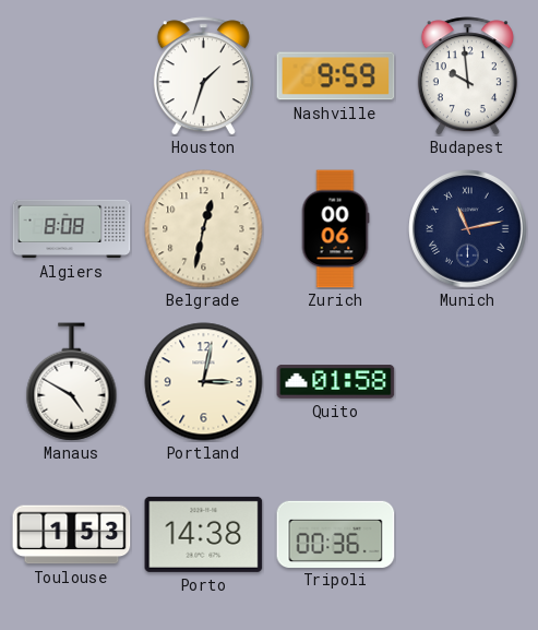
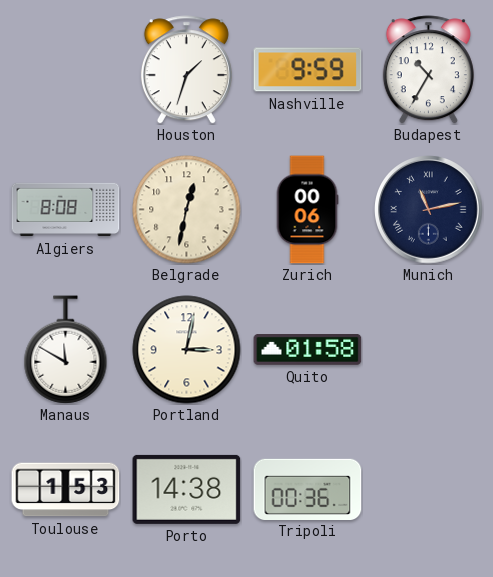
Budapest: 9:59 -> 10:35 (428, 70)
Manaus: 4:50 -> 11:50 (66, 350)
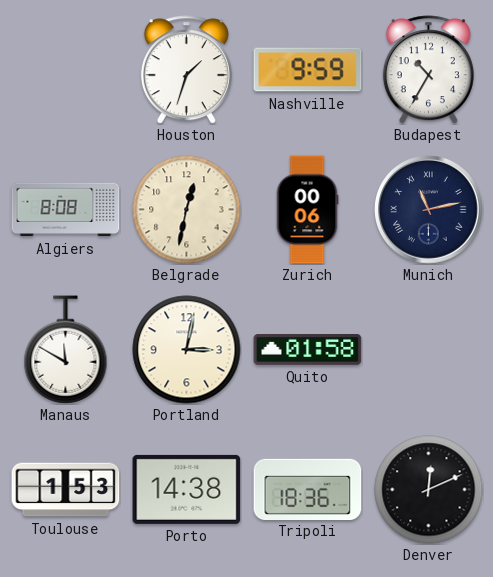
Tripoli: 00:36 -> 18:36 (308, 489)
Denver: none -> 12:11 (429, 490)
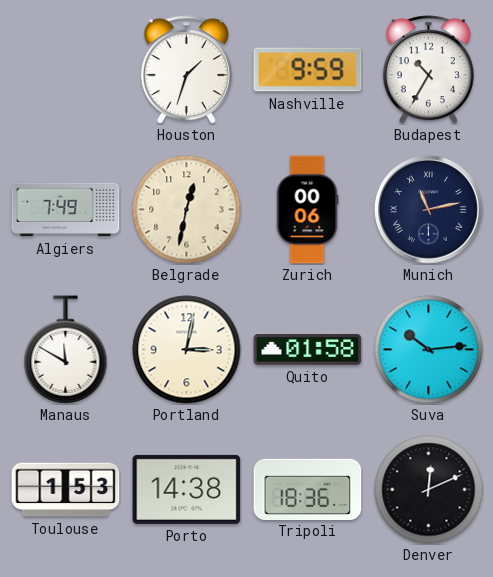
Algiers: 8:08 -> 7:49 (66, 210)
Suva: none -> 10:14 (429, 350)
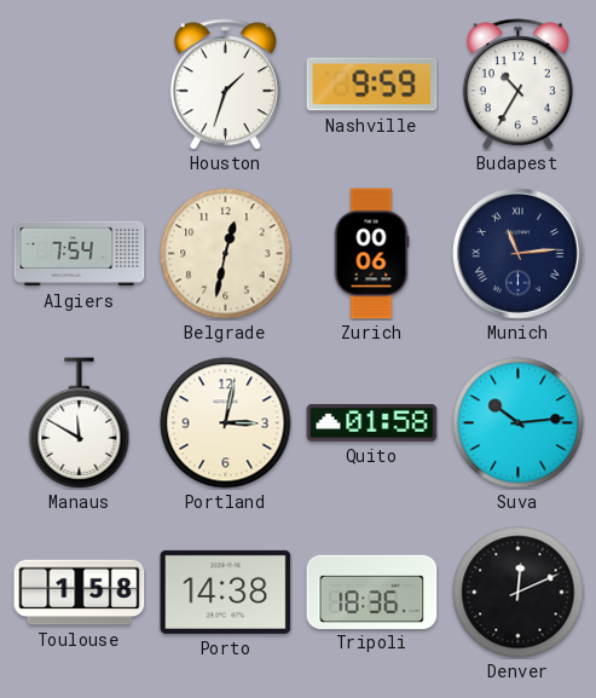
Algiers: 7:49 -> 7:54 (80, 254)
Munich: 11:13 -> 11:14 (519, 254)
Toulouse: 1:53 -> 1:58 (80, 593)
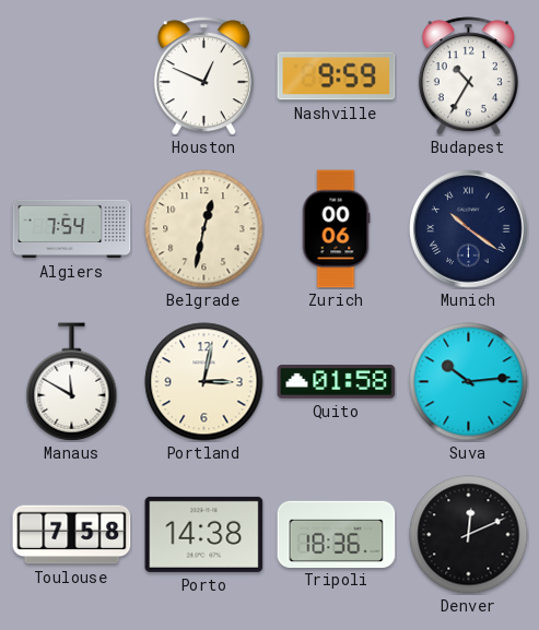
Houston: 1:33 -> 12:49 (203, 76)
Munich: 11:14 -> 10:21 (469, 229)
Toulouse: 1:58 -> 7:58 (72, 535)
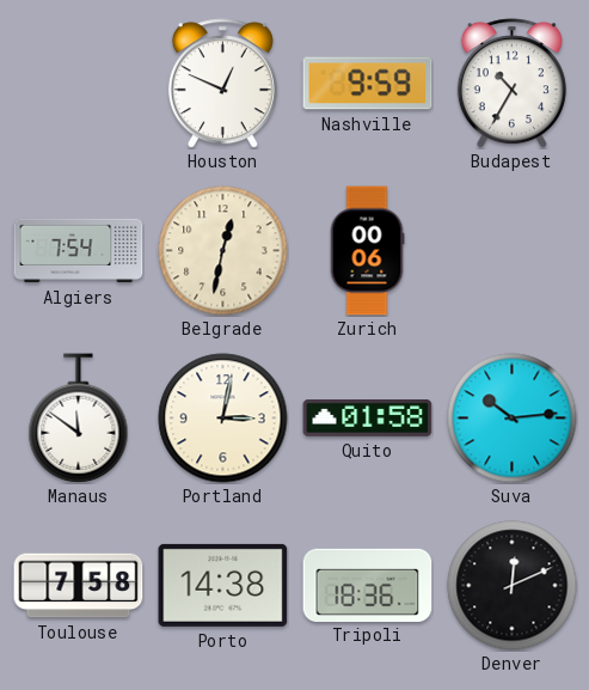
Munich: 10:21 -> none (469, 229)
Manaus: 11:50 -> 11:51 (79, 419)
